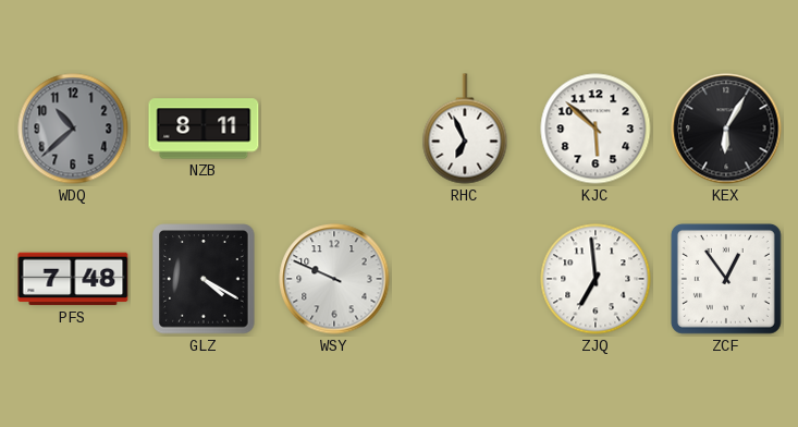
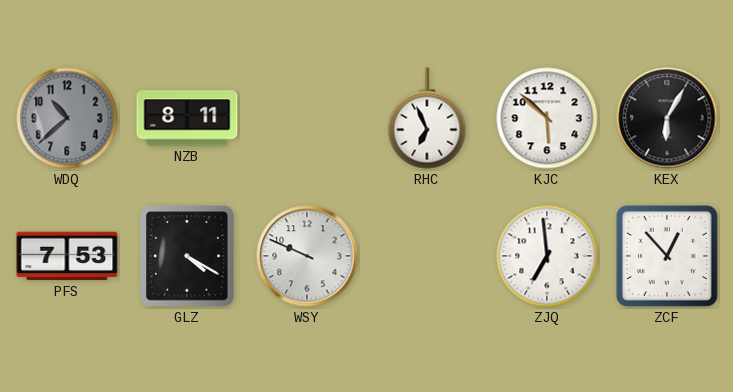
PFS: 7:48 -> 7:53 (67, 256)
ZCF: 12:54 -> 12:53 (667, 256)
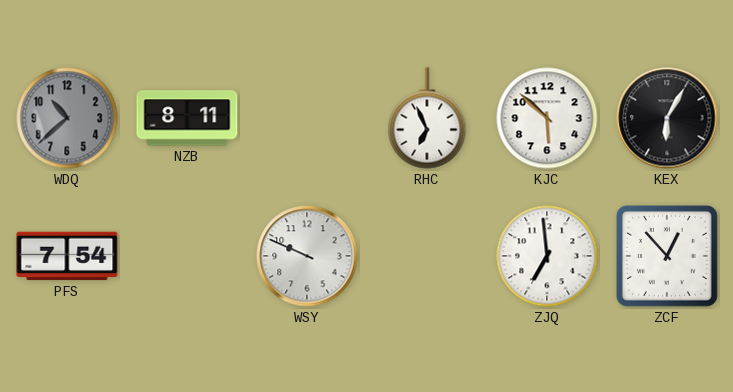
PFS: 7:53 -> 7:54 (67, 256)
GLZ: 4:20 -> none (187, 256)
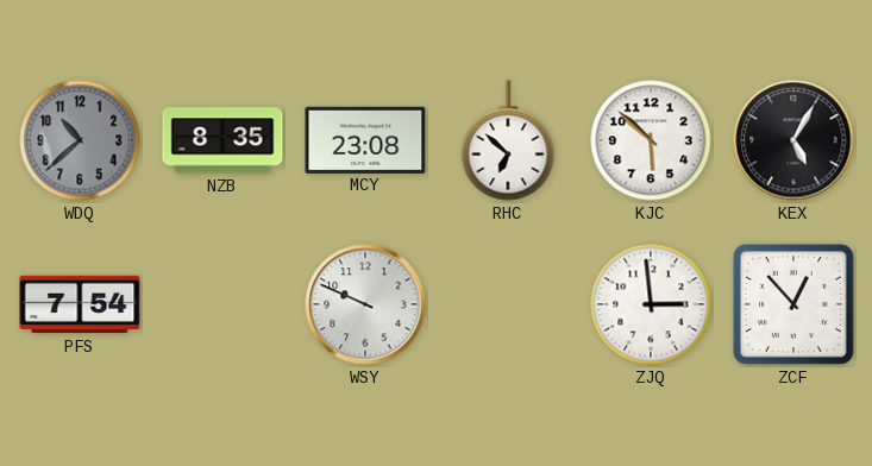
NZB: 8:11 -> 8:35 (222, 140)
MCY: none -> 23:08 (365, 139)
RHC: 6:56 -> 6:52 (508, 140)
KEX: 6:05 -> 5:05 (793, 140)
ZJQ: 6:59 -> 2:59 (651, 304)
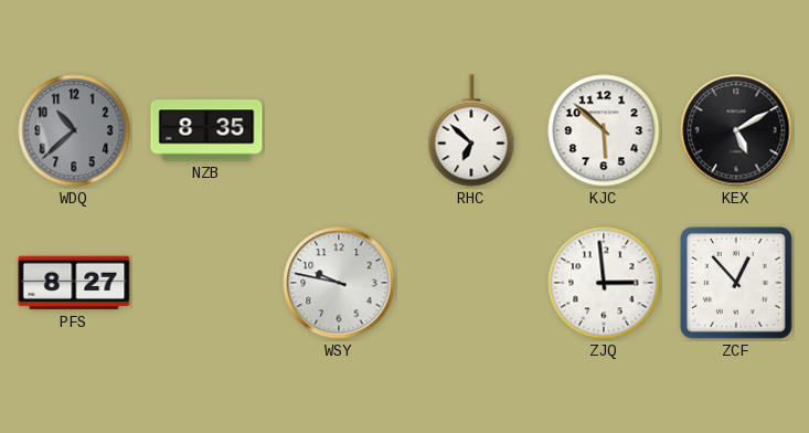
MCY: 23:08 -> none (365, 139)
KEX: 5:05 -> 5:10 (736, 130)
PFS: 7:54 -> 8:27 (74, 283)
WSY: 9:49 -> 9:47 (339, 283)
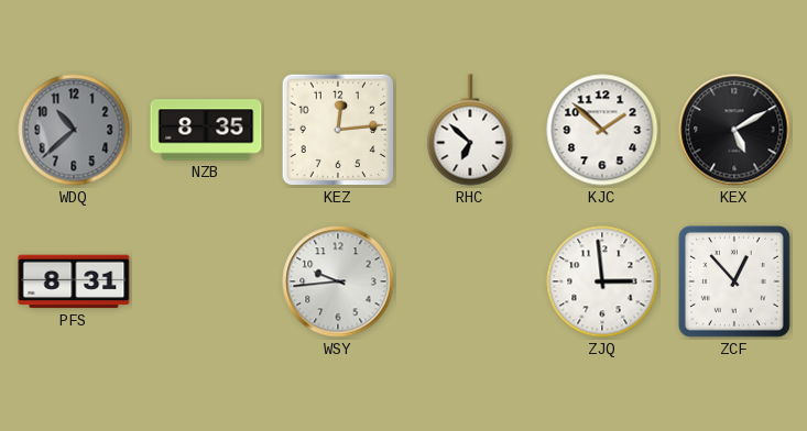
KEZ: none -> 12:14 (338, 130)
KJC: 5:52 -> 1:52 (602, 130)
PFS: 8:27 -> 8:31 (74, 281)
WSY: 9:47 -> 9:44 (338, 281)
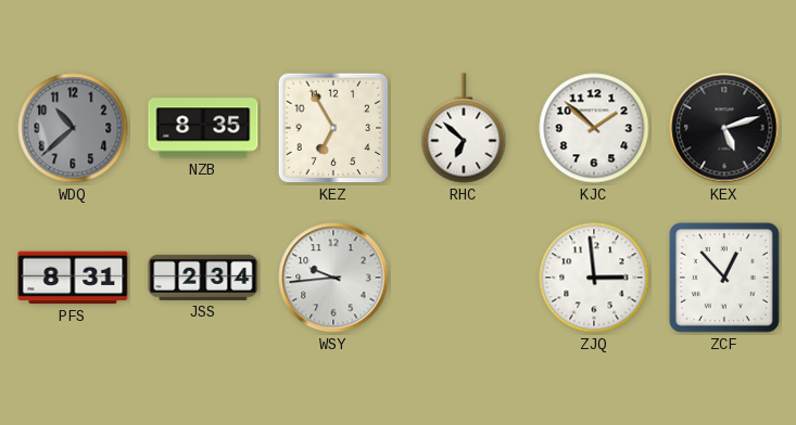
KEZ: 12:14 -> 6:55 (333, 128)
KEX: 5:10 -> 5:12 (724, 128)
JSS: none -> 2:34 (203, 278)
